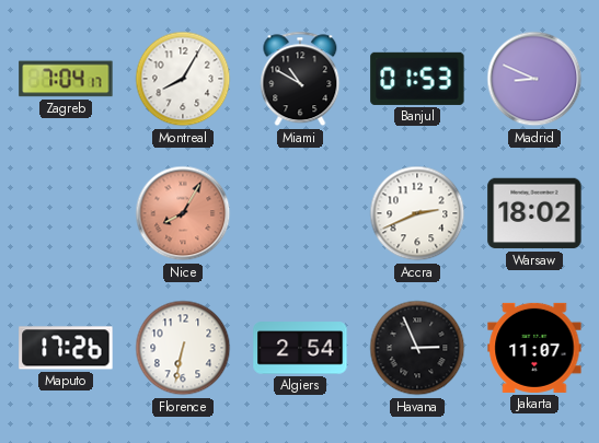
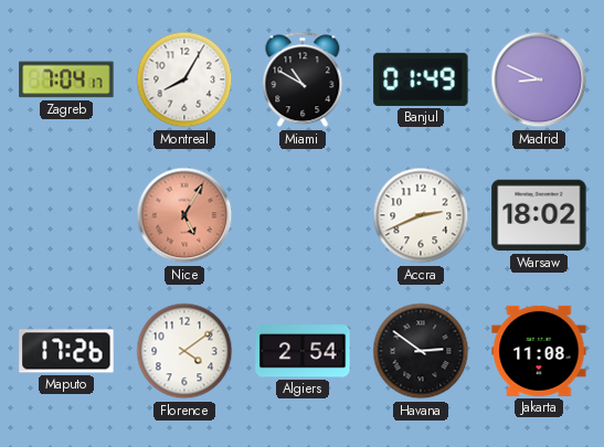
Banjul: 01:53 -> 01:49 (421, 79)
Nice: 8:05 -> 5:05 (184, 215)
Florence: 6:32 -> 4:09 (184, 351)
Havana: 2:56 -> 2:51 (421, 351)
Jakarta: 11:07 -> 11:08 (539, 351)
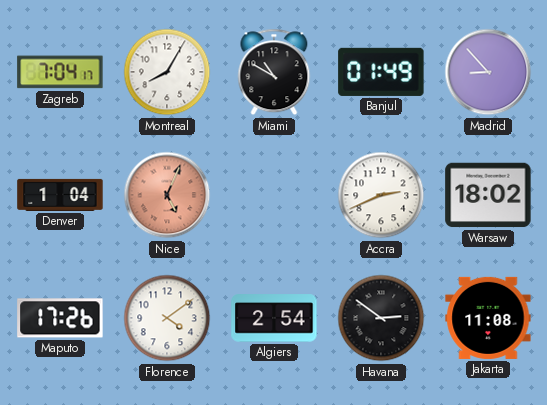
Madrid: 8:49 -> 8:53 (488, 72)
Denver: none -> 1:04 (60, 195)
Nice: 5:05 -> 5:04 (167, 195)
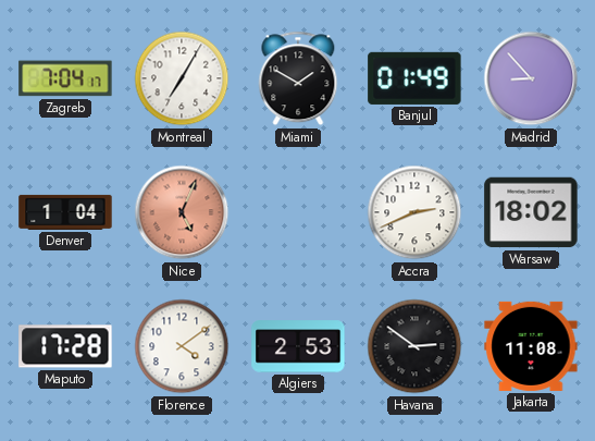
Montreal: 8:05 -> 7:05 (182, 78)
Miami: 10:50 -> 1:50 (298, 78)
Maputo: 17:26 -> 17:28 (65, 346)
Algiers: 2:54 -> 2:53 (298, 346)
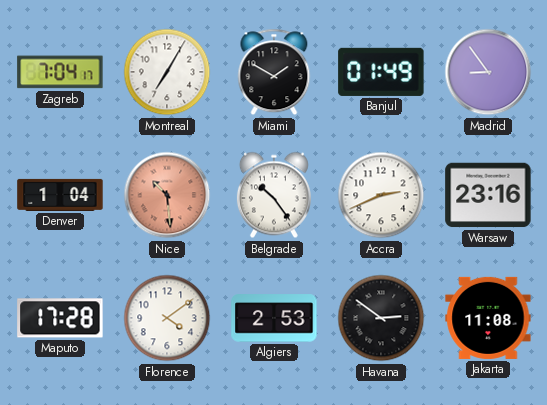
Madrid: 8:53 -> 8:54 (488, 72)
Nice: 5:04 -> 10:29 (167, 195)
Belgrade: none -> 10:24 (274, 195)
Warsaw: 18:02 -> 23:16 (488, 195)
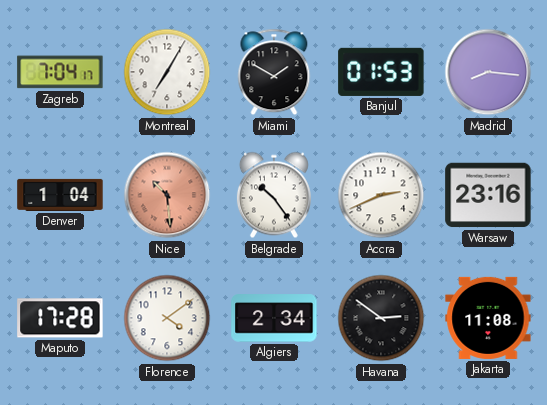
Banjul: 01:49 -> 01:53 (381, 72)
Madrid: 8:54 -> 8:16 (488, 72)
Algiers: 2:53 -> 2:34 (274, 318)
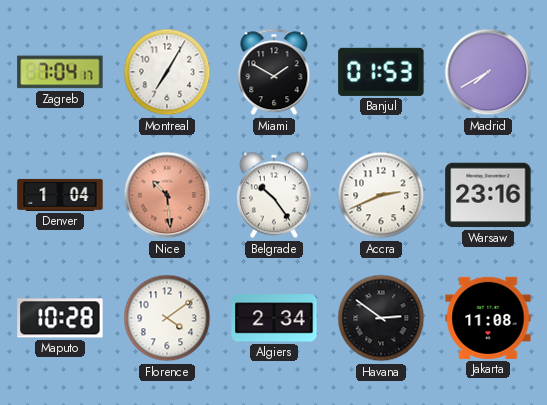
Madrid: 8:16 -> 7:40 (488, 72)
Maputo: 17:28 -> 10:28 (60, 318)
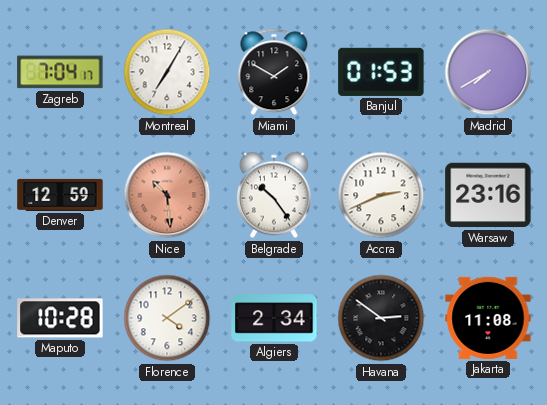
Denver: 1:04 -> 12:59 (60, 195)
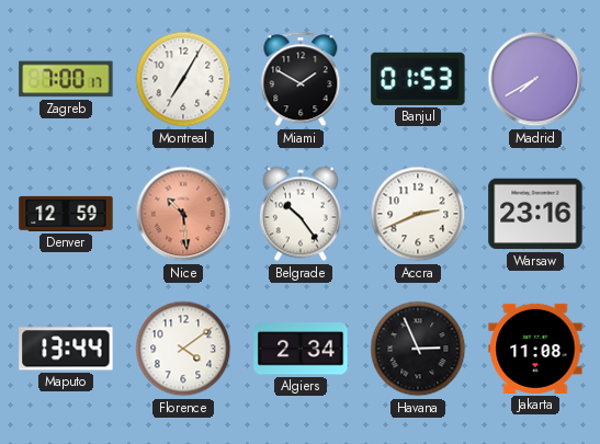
Zagreb: 7:04 -> 7:00 (66, 79)
Maputo: 10:28 -> 13:44 (66, 349)
Havana: 2:51 -> 2:56 (418, 349)
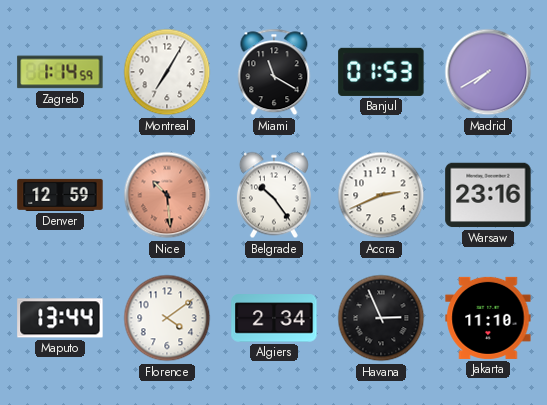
Zagreb: 7:00 -> 1:14 (60, 72)
Miami: 1:50 -> 11:20 (274, 72)
Jakarta: 11:08 -> 11:10 (488, 318)
